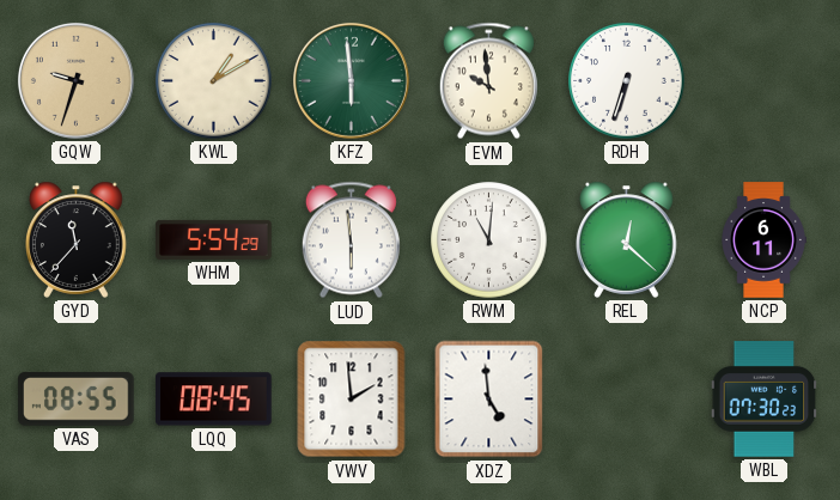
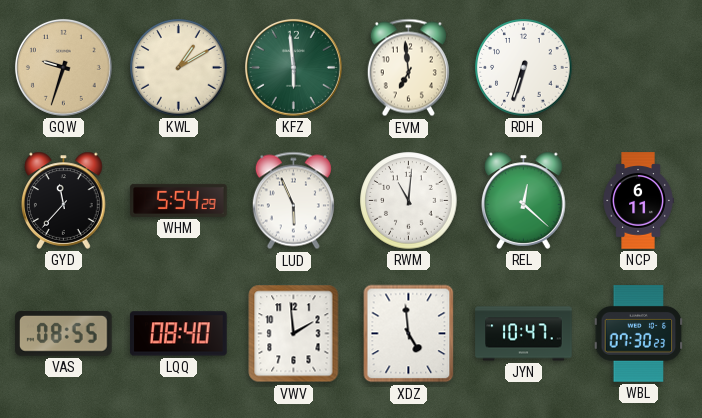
EVM: 9:59 -> 6:59 (408, 68)
LUD: 5:59 -> 5:56 (293, 201)
LQQ: 08:45 -> 08:40 (179, 334)
JYN: none -> 10:47 (524, 334)
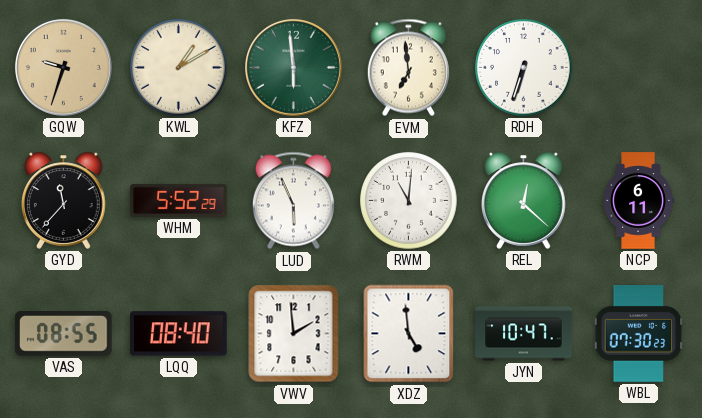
WHM: 5:54 -> 5:52 (179, 200)
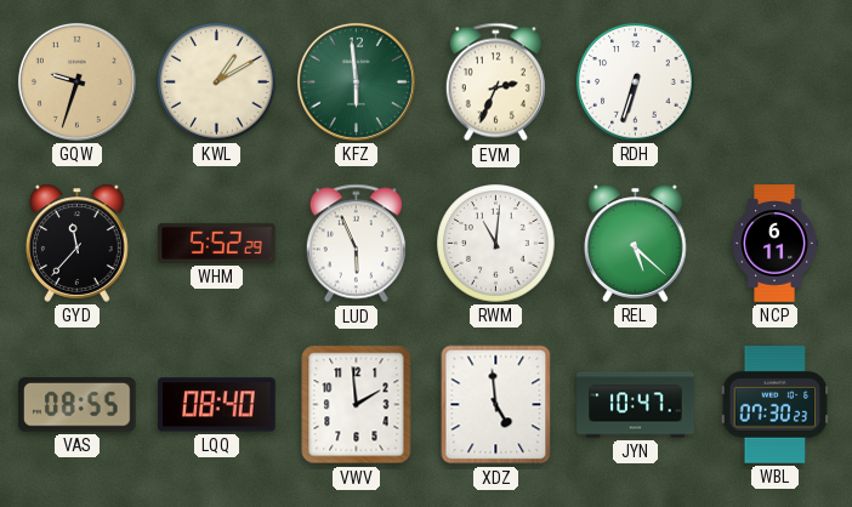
EVM: 6:59 -> 2:34 (495, 82)
REL: 12:22 -> 5:22 (636, 243)
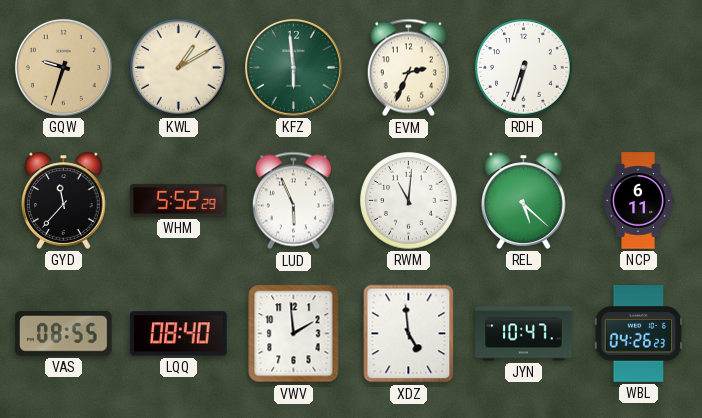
WBL: 07:30 -> 04:26 (639, 334)
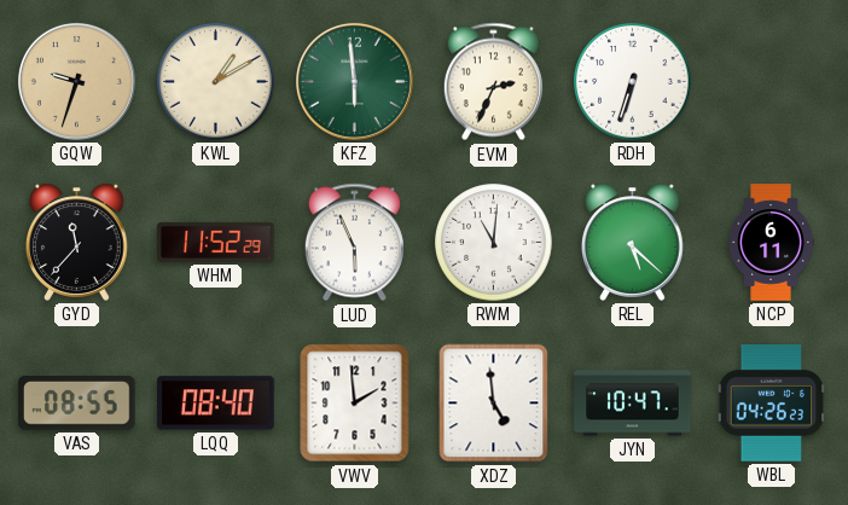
WHM: 5:52 -> 11:52 (216, 242)
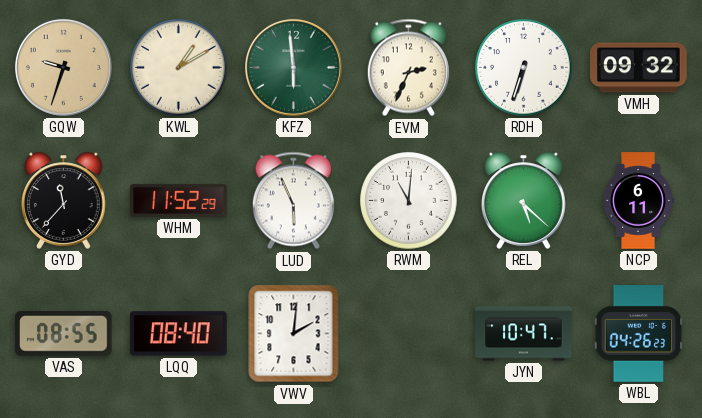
VMH: none -> 09:32 (639, 68)
VWV: 1:59 -> 2:01 (294, 334)
XDZ: 4:59 -> none (494, 404)
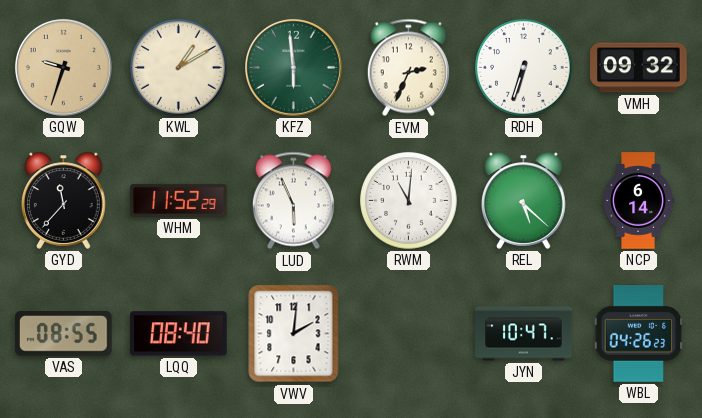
NCP: 6:11 -> 6:14 (638, 201)
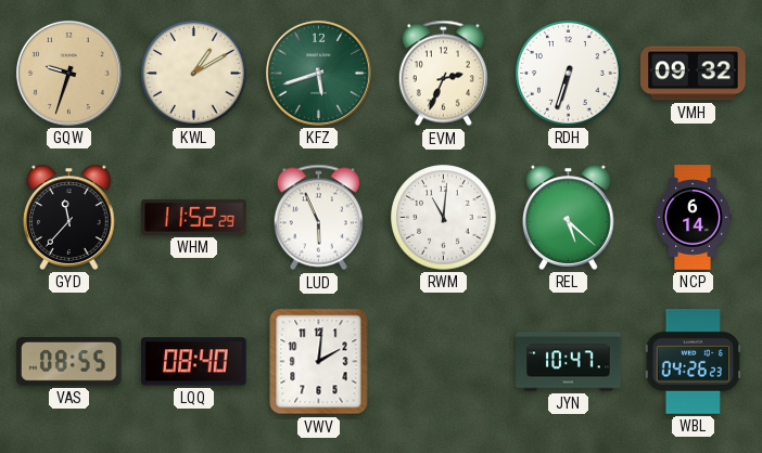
KFZ: 5:59 -> 5:42 (318, 73)
